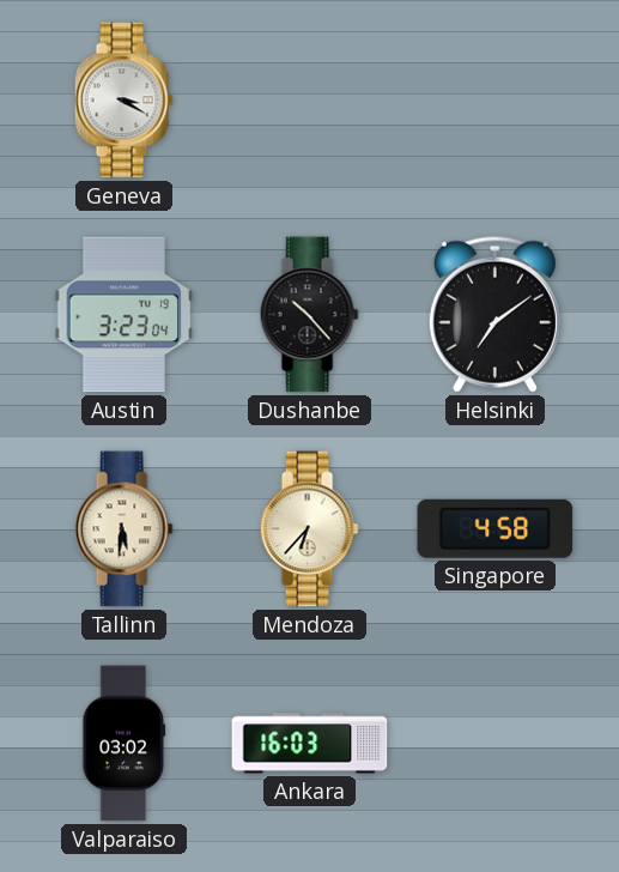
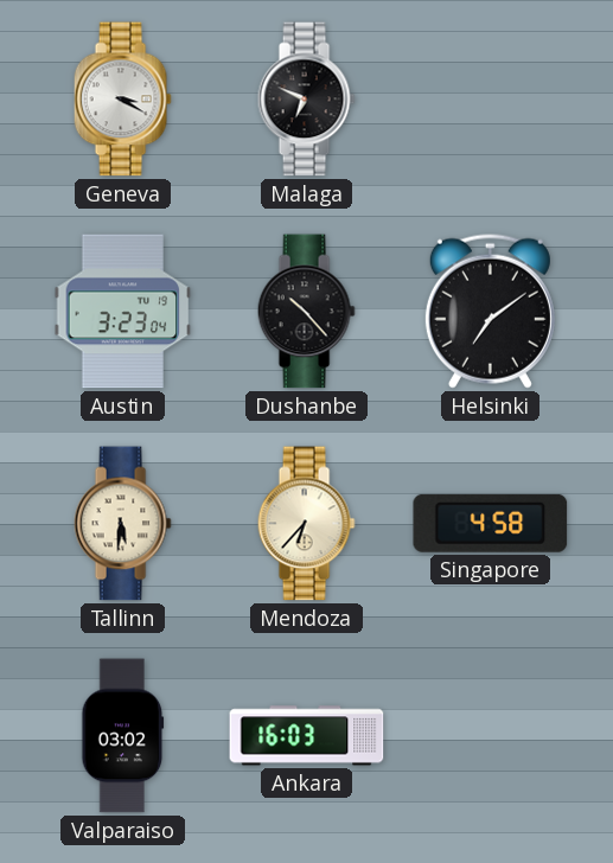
Malaga: none -> 6:49 (306, 100)
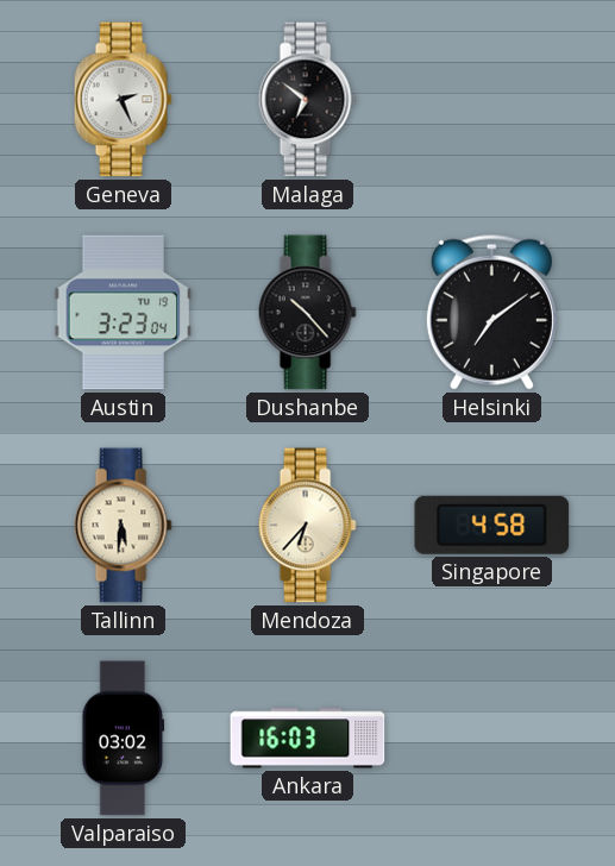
Geneva: 3:20 -> 2:26 (123, 100)
Malaga: 6:49 -> 6:51 (307, 100)
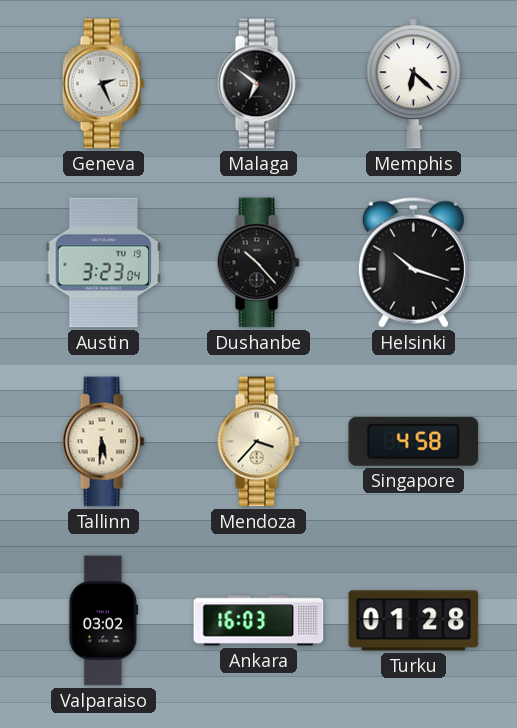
Memphis: none -> 6:22 (413, 84)
Helsinki: 7:09 -> 10:18 (413, 262)
Mendoza: 6:37 -> 3:37 (258, 442)
Turku: none -> 01:28 (414, 621)
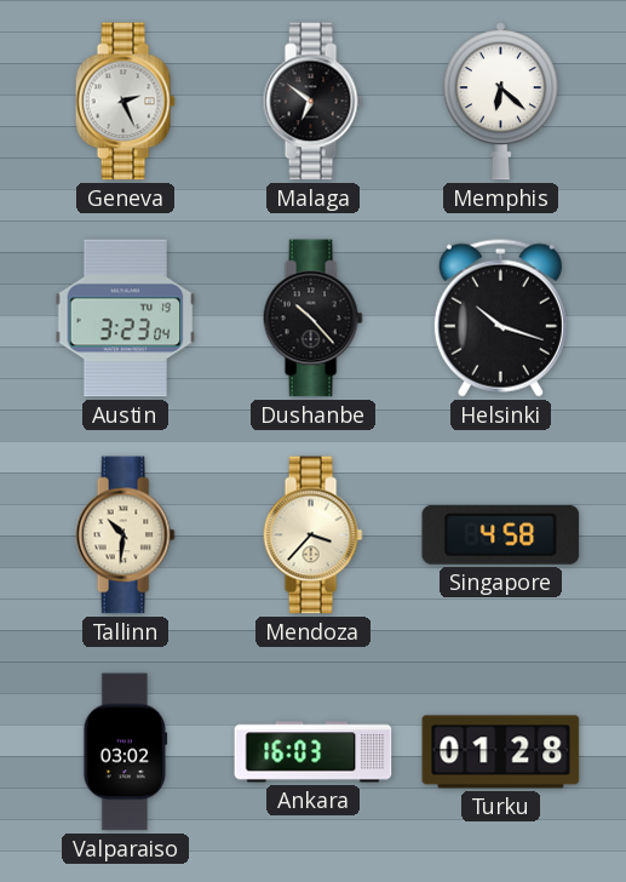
Tallinn: 5:31 -> 10:31 (125, 535)
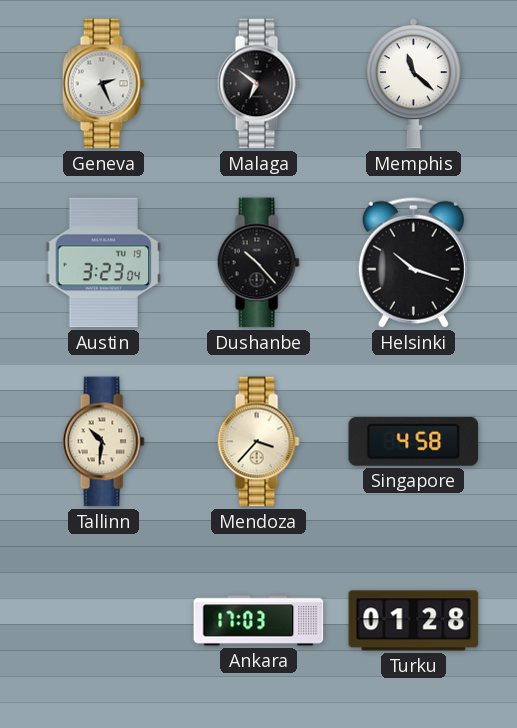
Memphis: 6:22 -> 11:22 (413, 84)
Valparaiso: 03:02 -> none (126, 752)
Ankara: 16:03 -> 17:03 (259, 621)
